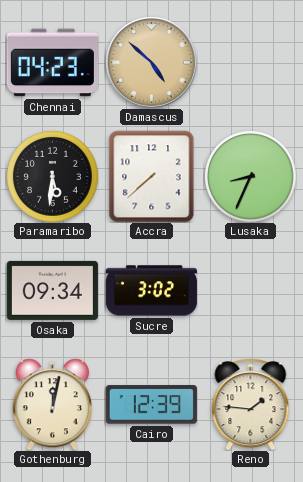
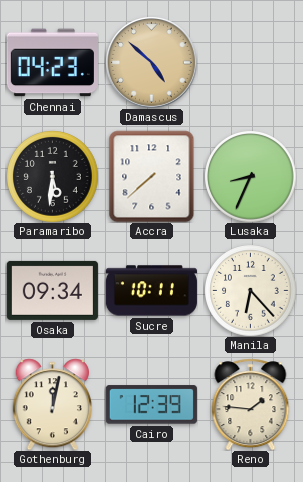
Sucre: 3:02 -> 10:11 (151, 291)
Manila: none -> 6:23 (251, 291)
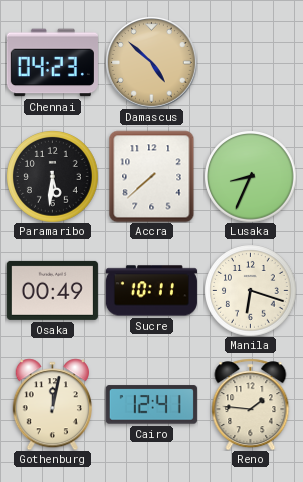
Osaka: 09:34 -> 00:49 (52, 290)
Manila: 6:23 -> 6:18 (251, 291)
Cairo: 12:39 -> 12:41 (151, 405)
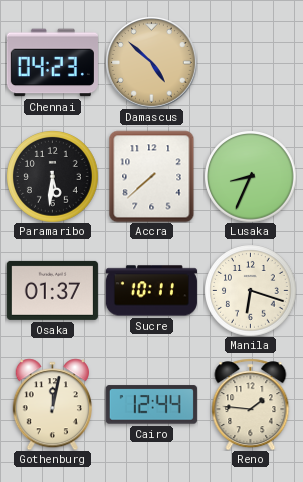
Osaka: 00:49 -> 01:37 (52, 290)
Cairo: 12:41 -> 12:44 (151, 405)
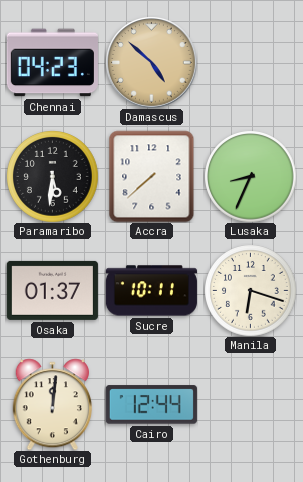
Gothenburg: 12:02 -> 12:01 (52, 404)
Reno: 1:46 -> none (251, 404)
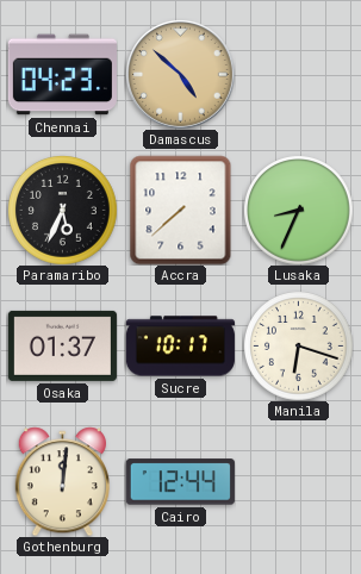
Paramaribo: 5:31 -> 5:34 (63, 211)
Sucre: 10:11 -> 10:17 (180, 347)
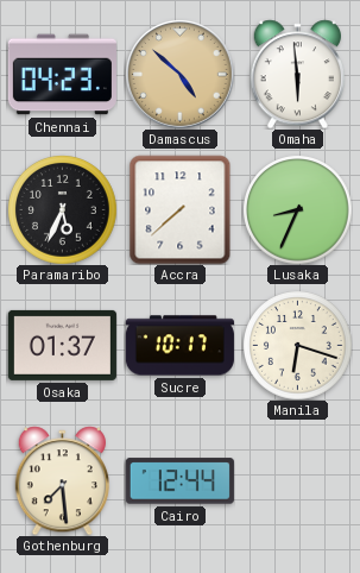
Omaha: none -> 5:59 (297, 74)
Gothenburg: 12:01 -> 7:29 (62, 480)
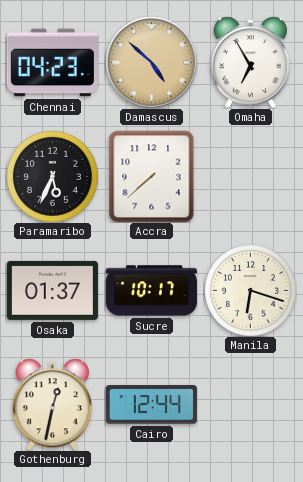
Omaha: 5:59 -> 6:55 (250, 62)
Lusaka: 8:34 -> none (298, 210)
Gothenburg: 7:29 -> 12:32 (52, 404)
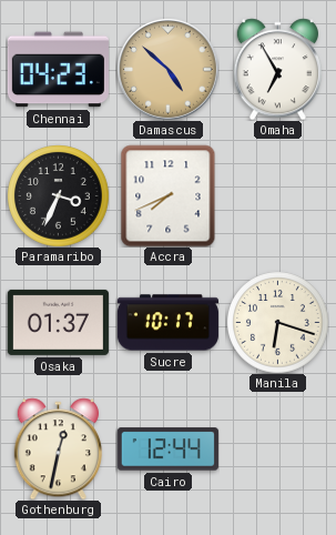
Paramaribo: 5:34 -> 3:34 (59, 196)
Accra: 7:38 -> 7:41 (169, 195)
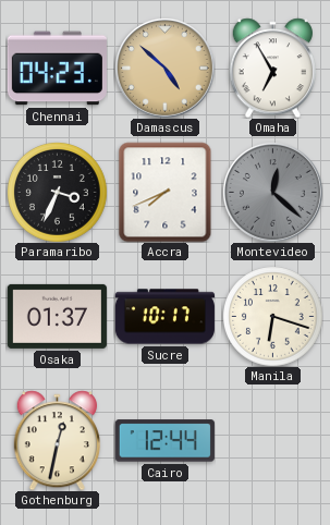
Montevideo: none -> 12:22 (273, 193)
